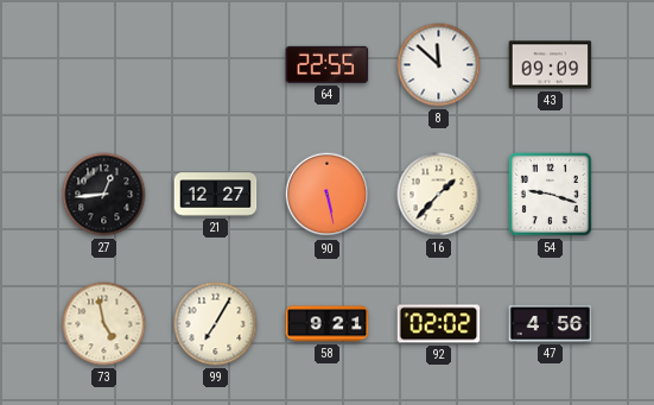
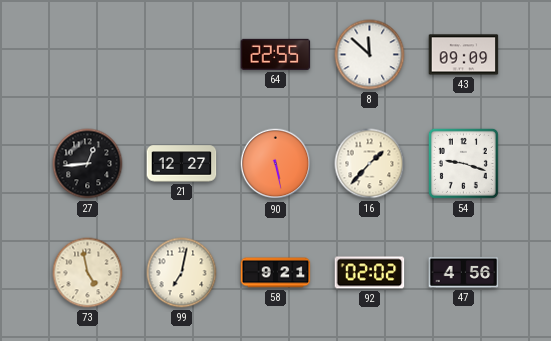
99: 7:05 -> 7:02 (182, 273)
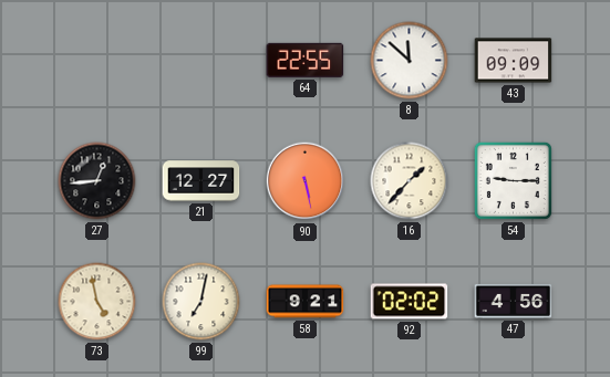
54: 9:18 -> 9:15 (513, 180)
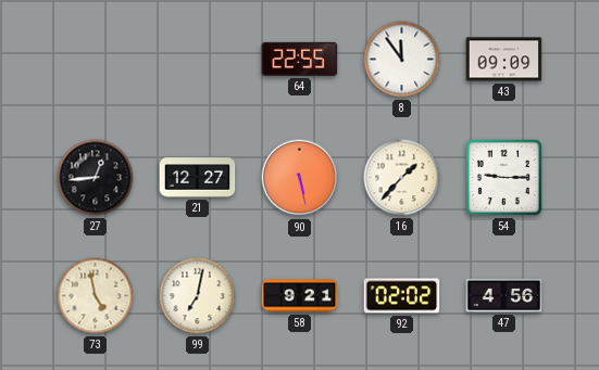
8: 11:52 -> 11:54 (402, 60)
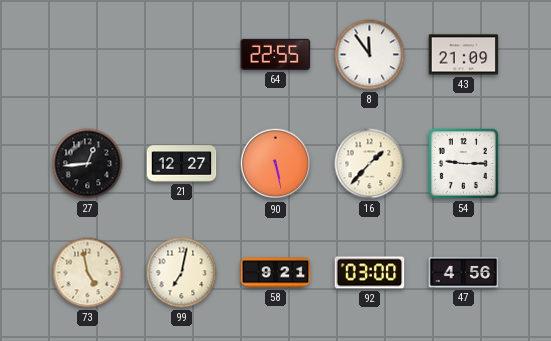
43: 09:09 -> 21:09 (464, 55)
92: 02:02 -> 03:00 (370, 273)
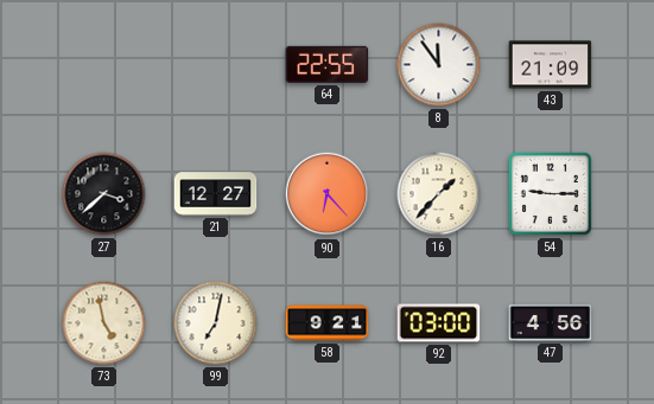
27: 12:44 -> 3:38 (104, 194)
90: 5:28 -> 6:23 (328, 194)
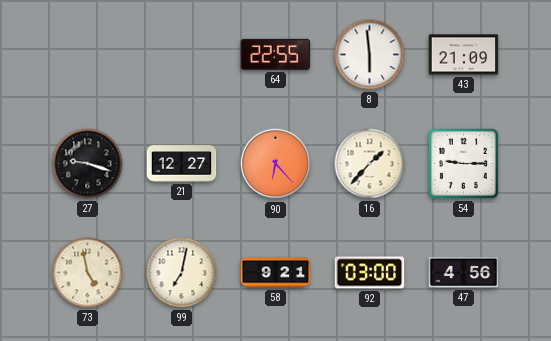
8: 11:54 -> 5:59 (370, 55)
27: 3:38 -> 9:18 (88, 164)
